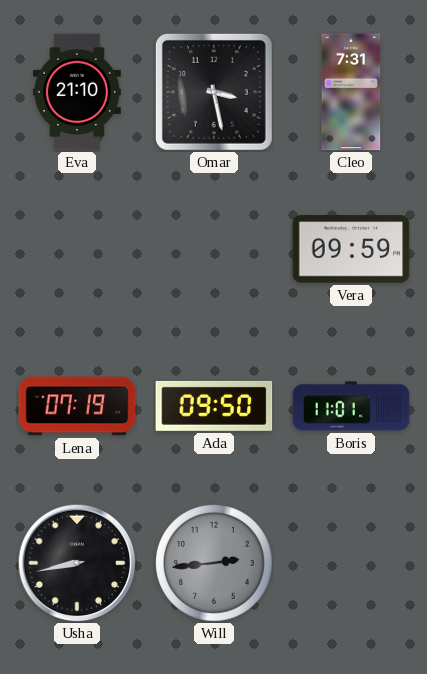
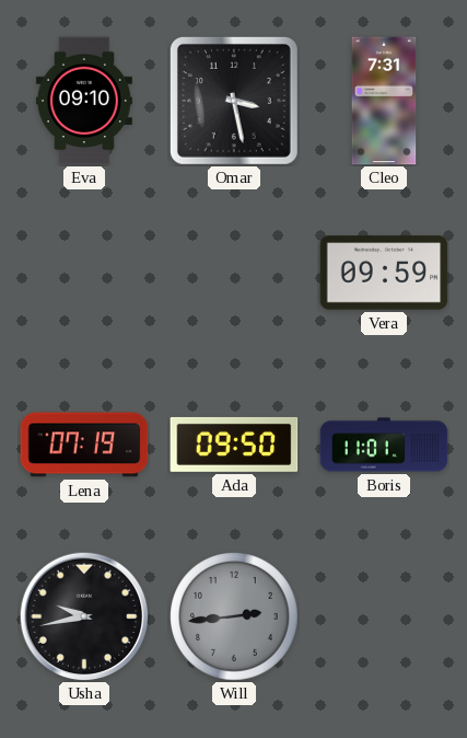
Eva: 21:10 -> 09:10 (84, 101)
Usha: 8:43 -> 9:43 (84, 616)
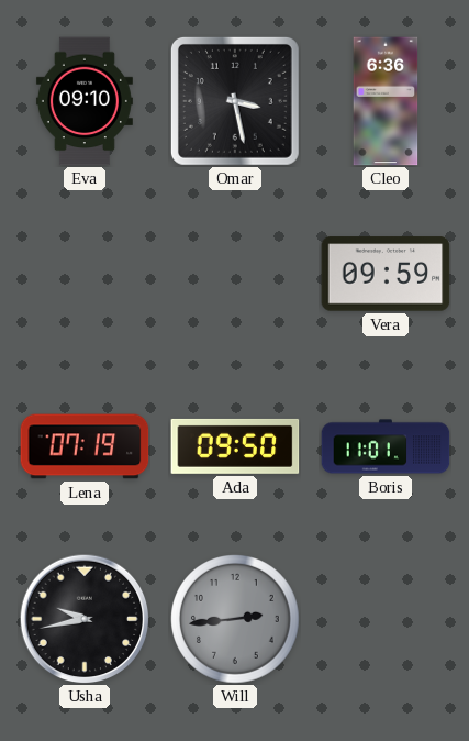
Cleo: 7:31 -> 6:36 (386, 101)
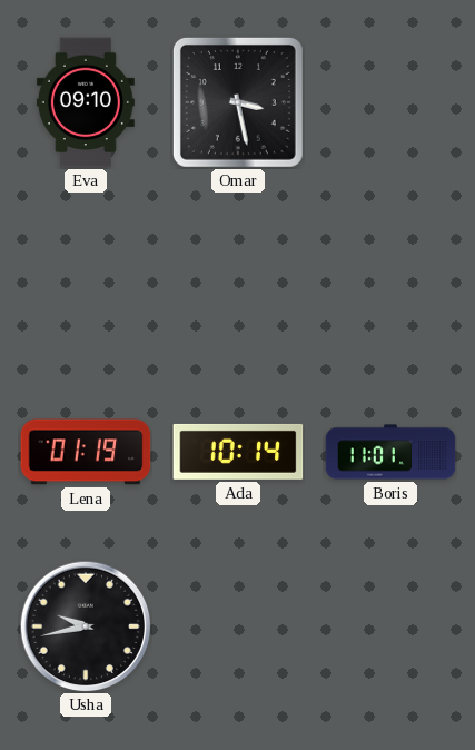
Cleo: 6:36 -> none (386, 101)
Vera: 09:59 -> none (386, 274)
Lena: 07:19 -> 01:19 (86, 452)
Ada: 09:50 -> 10:14 (238, 452)
Will: 2:44 -> none (236, 620)
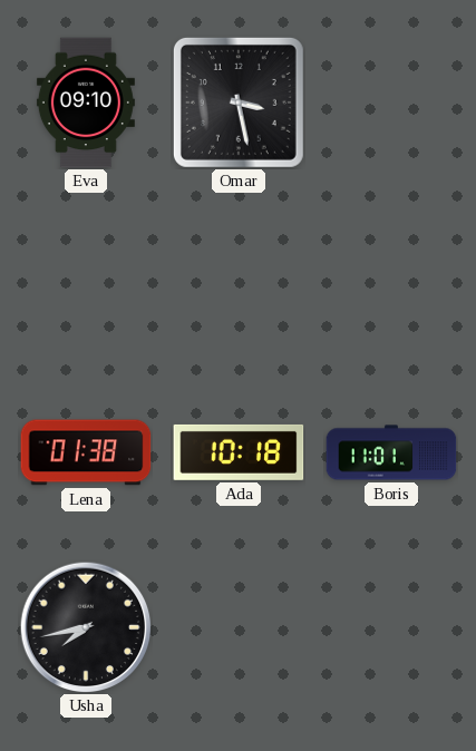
Lena: 01:19 -> 01:38 (86, 452)
Ada: 10:14 -> 10:18 (239, 452)
Usha: 9:43 -> 7:43 (86, 627)
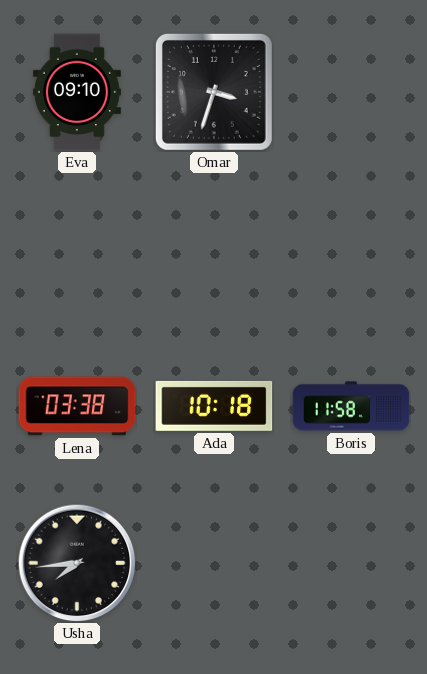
Omar: 3:28 -> 3:33 (214, 92)
Lena: 01:38 -> 03:38 (77, 406)
Boris: 11:01 -> 11:58 (351, 406)
Usha: 7:43 -> 7:44 (77, 563)
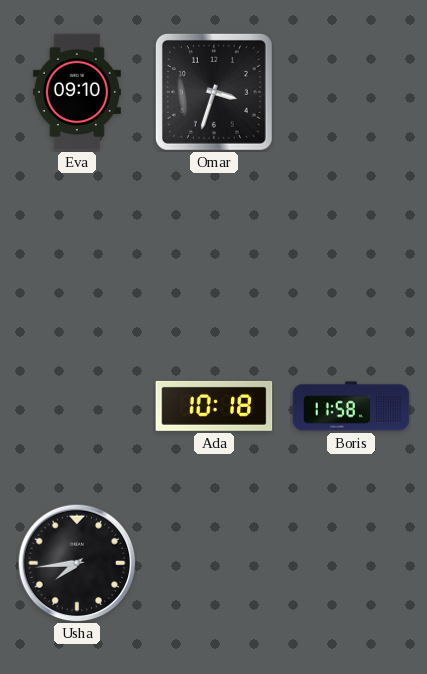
Lena: 03:38 -> none (77, 406)
